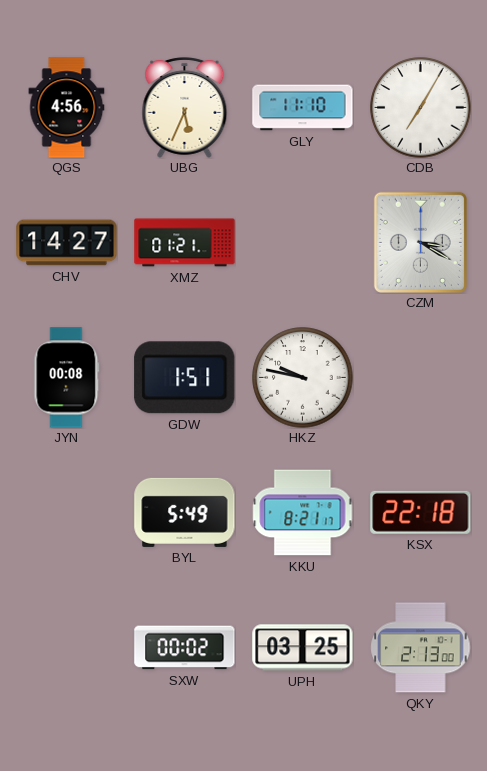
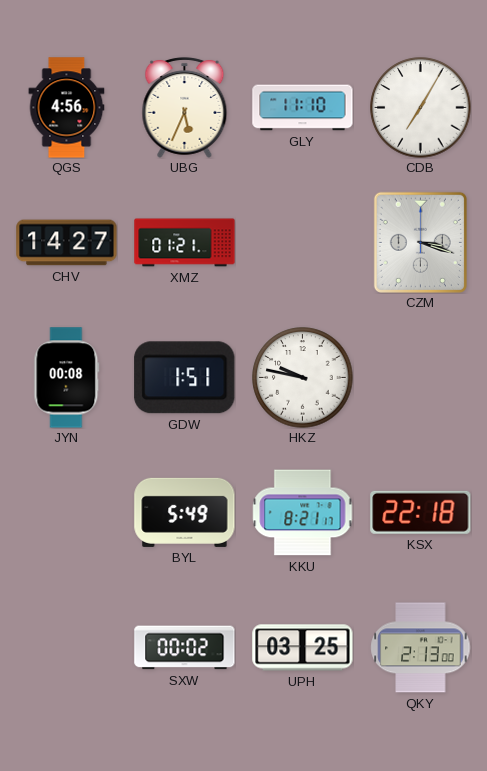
CZM: 3:20 -> 3:18 (420, 242)
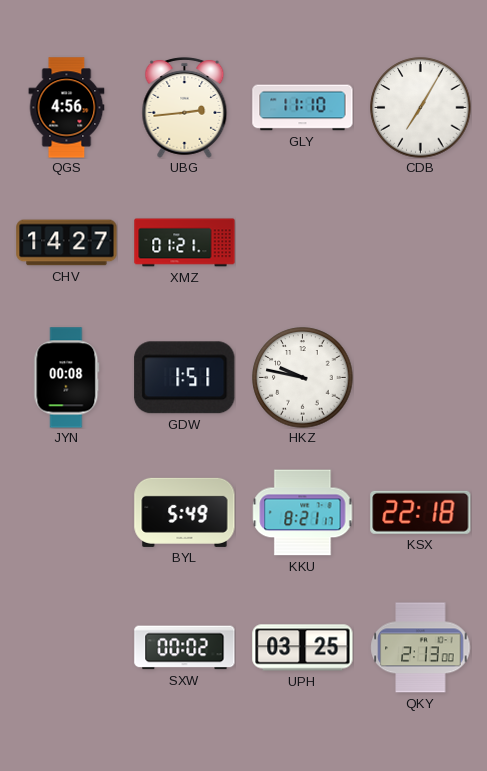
UBG: 5:34 -> 2:44 (185, 107)
CZM: 3:18 -> none (420, 242)
